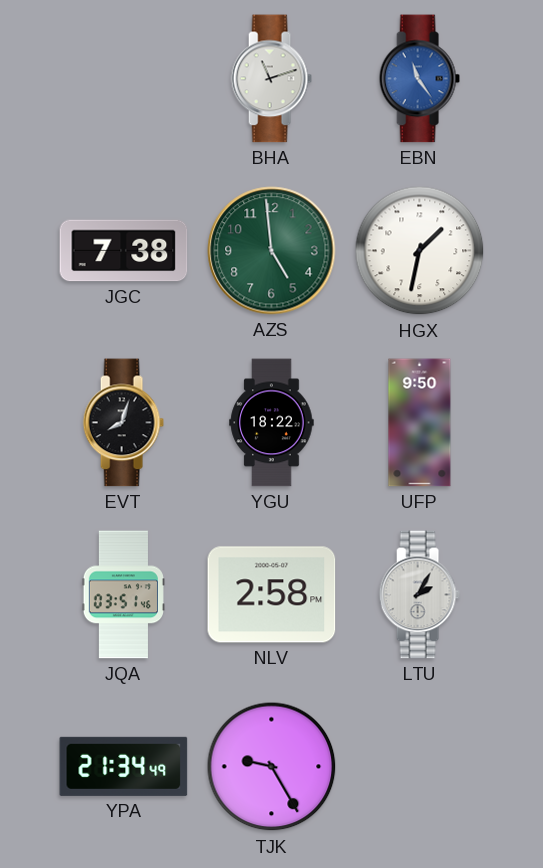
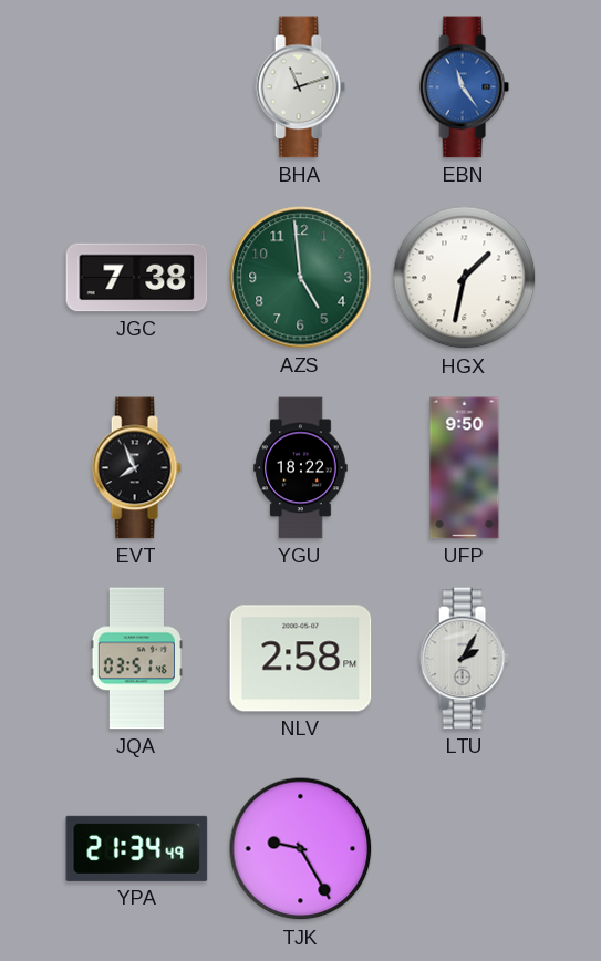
EVT: 8:03 -> 7:56 (136, 468)
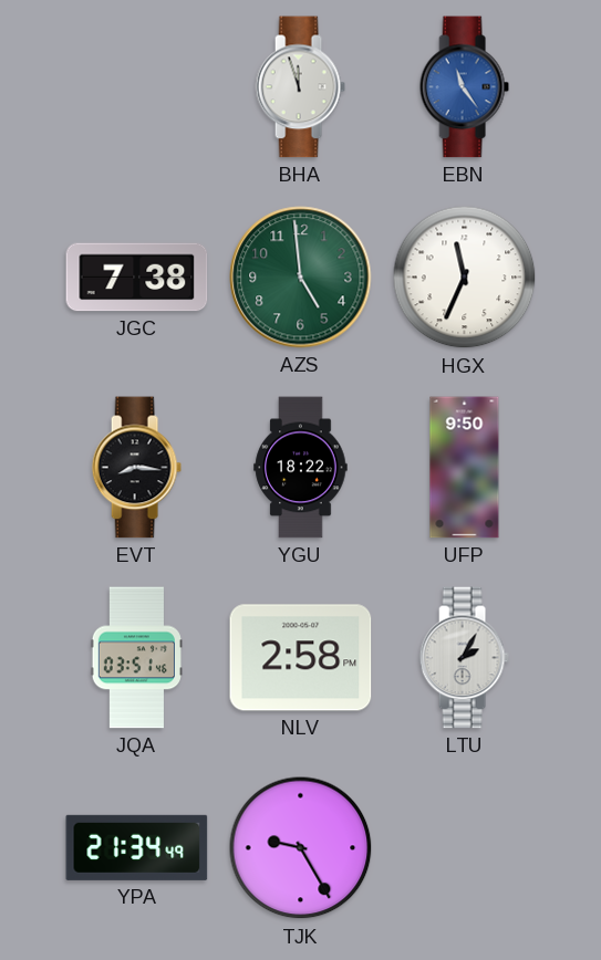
BHA: 11:12 -> 11:57 (300, 87)
HGX: 1:32 -> 11:34 (465, 278)
EVT: 7:56 -> 8:16 (136, 468)
